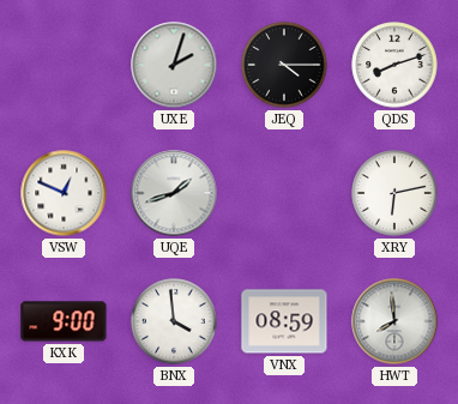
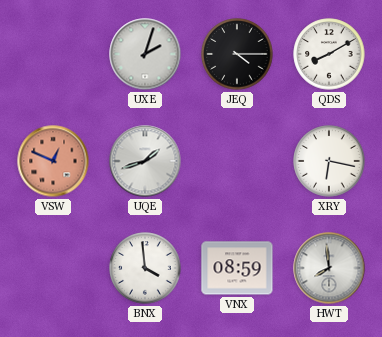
QDS: 8:12 -> 8:10 (329, 54)
VSW dial: white -> salmon (53, 161)
XRY: 6:13 -> 6:17 (329, 161)
KXK: 9:00 -> none (64, 321)
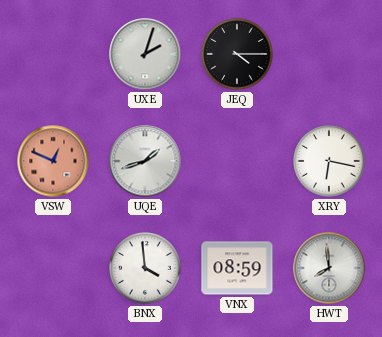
QDS: 8:10 -> none (329, 54)
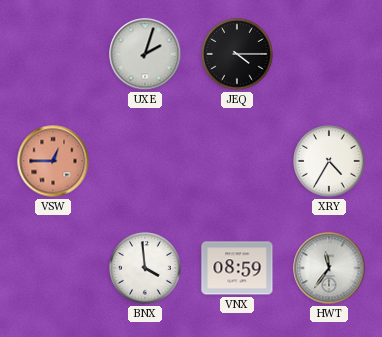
VSW: 12:49 -> 12:45 (53, 161)
UQE: 1:42 -> none (145, 161)
XRY: 6:17 -> 4:35 (329, 161)
HWT: 7:59 -> 11:36 (329, 268)
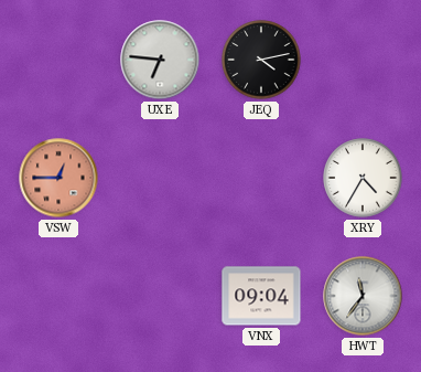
UXE: 2:03 -> 6:46 (160, 60)
JEQ: 4:15 -> 4:13 (261, 60)
BNX: 3:59 -> none (145, 268)
VNX: 08:59 -> 09:04 (261, 296)
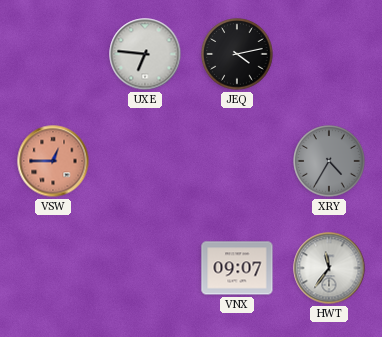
XRY dial: white -> grey (329, 161)
VNX: 09:04 -> 09:07 (237, 268)
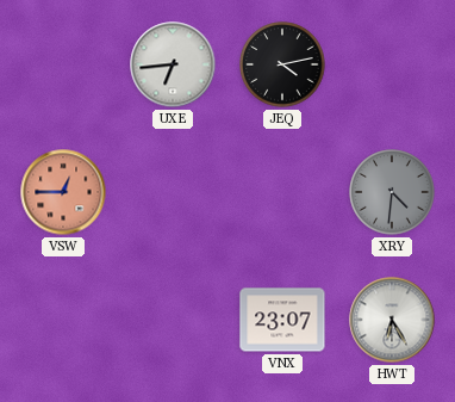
UXE: 6:46 -> 6:44 (173, 64)
XRY: 4:35 -> 4:31 (392, 192)
VNX: 09:07 -> 23:07 (282, 320)
HWT: 11:36 -> 6:25 (392, 320)
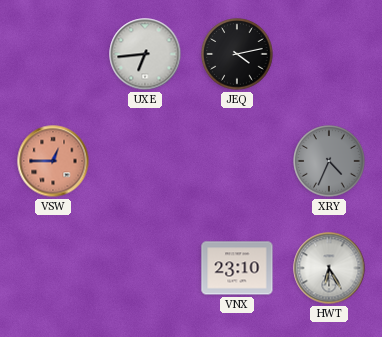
XRY: 4:31 -> 4:34 (329, 161)
VNX: 23:07 -> 23:10 (237, 268)
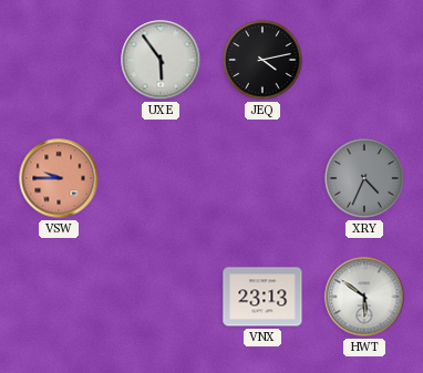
UXE: 6:44 -> 5:54 (161, 60)
VSW: 12:45 -> 9:45 (59, 178)
VNX: 23:10 -> 23:13 (262, 297)
HWT: 6:25 -> 5:51 (364, 297)
